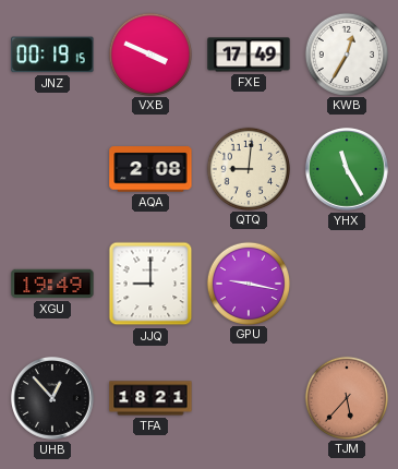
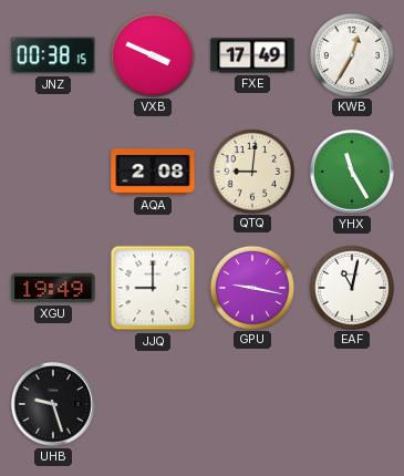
JNZ: 00:19 -> 00:38 (53, 55)
EAF: none -> 11:02 (351, 287)
UHB: 12:53 -> 9:27 (54, 405)
TFA: 18:21 -> none (150, 398)
TJM: 5:37 -> none (346, 397)
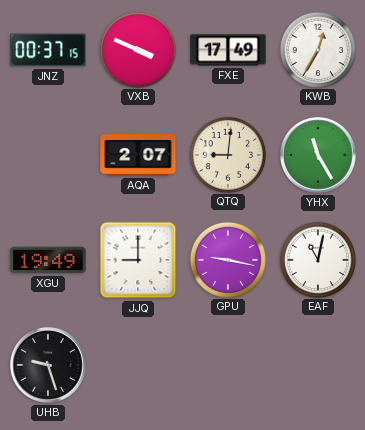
JNZ: 00:38 -> 00:37 (48, 50)
AQA: 2:08 -> 2:07 (138, 155)
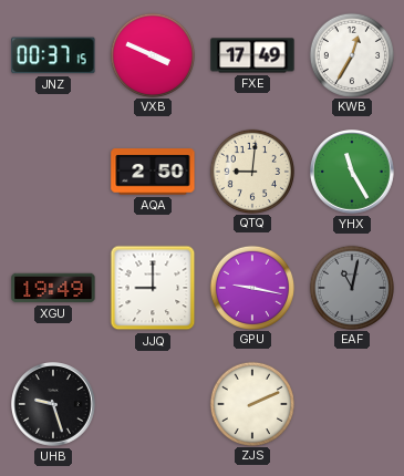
AQA: 2:07 -> 2:50 (153, 172)
EAF dial: white -> grey (351, 287)
ZJS: none -> 2:11 (251, 403)
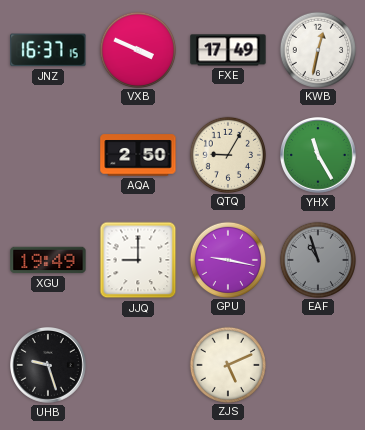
JNZ: 00:37 -> 16:37 (48, 50)
KWB: 12:35 -> 12:32 (317, 49)
QTQ: 9:01 -> 9:05 (227, 154)
EAF: 11:02 -> 10:57 (317, 259)
ZJS: 2:11 -> 5:11 (227, 364)
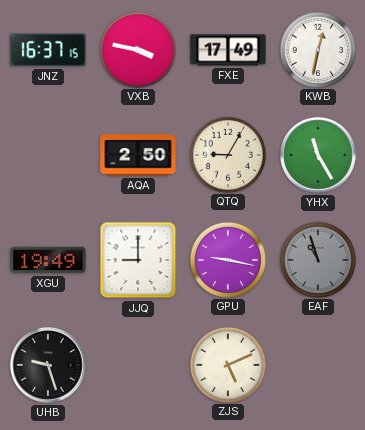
VXB: 3:49 -> 3:47 (137, 49)
